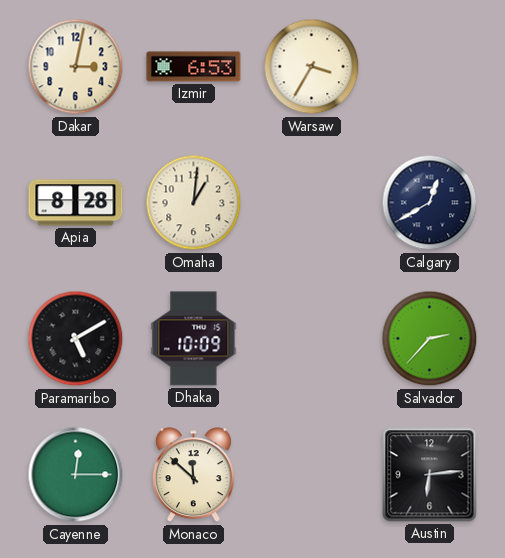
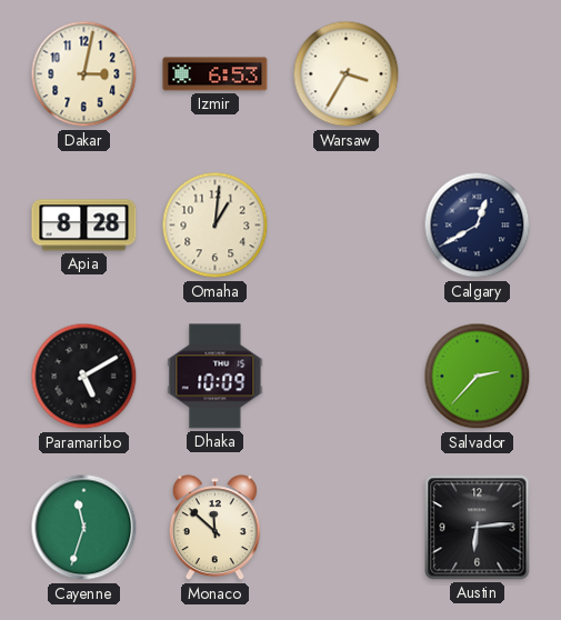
Cayenne: 12:15 -> 11:33 (84, 528)
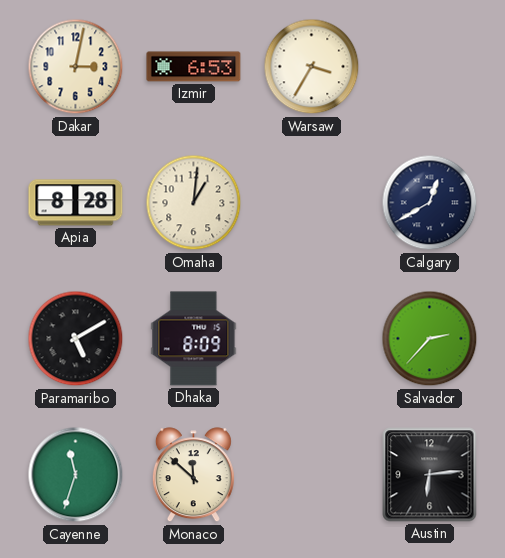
Dhaka: 10:09 -> 8:09 (194, 339)
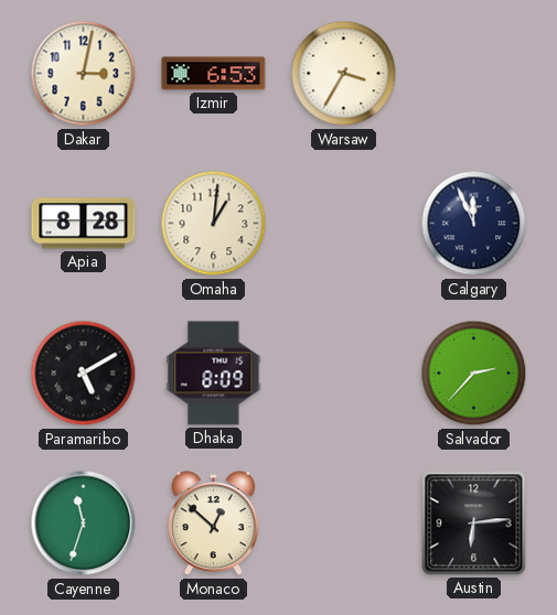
Calgary: 12:40 -> 11:56 (474, 224)
Monaco: 11:52 -> 12:52 (213, 524)
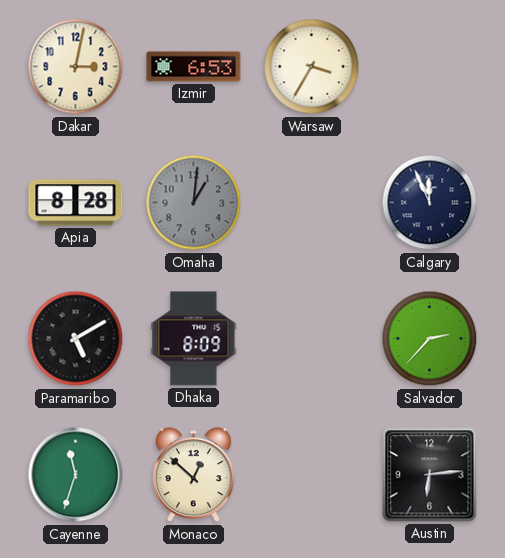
Omaha dial: cream -> grey (194, 203)
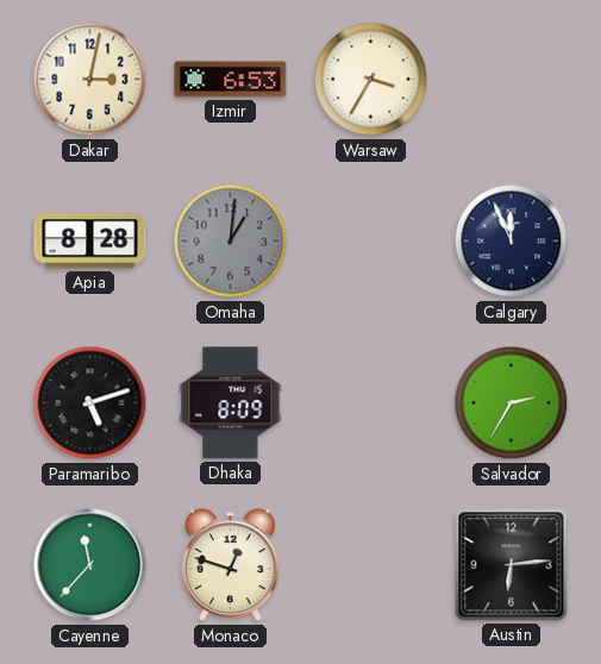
Paramaribo: 5:10 -> 5:12 (90, 403)
Salvador: 2:37 -> 2:35 (512, 403)
Cayenne: 11:33 -> 11:37 (90, 565)
Monaco: 12:52 -> 12:48 (230, 565)
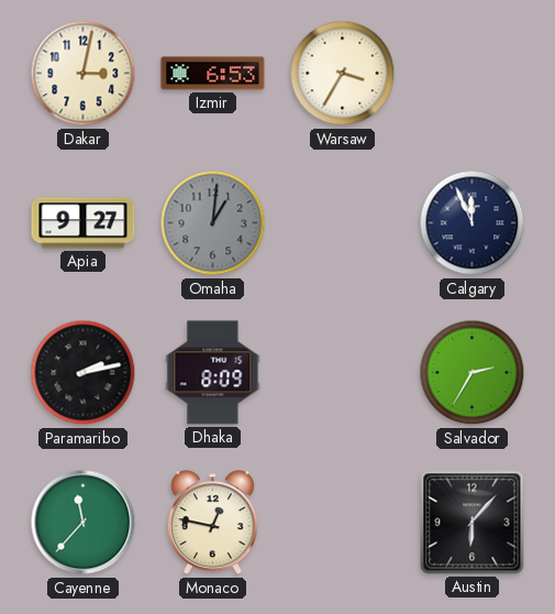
Apia: 8:28 -> 9:27 (84, 223)
Paramaribo: 5:12 -> 2:13 (84, 373)
Monaco: 12:48 -> 12:47 (212, 523)
Austin: 6:14 -> 6:07 (473, 523)
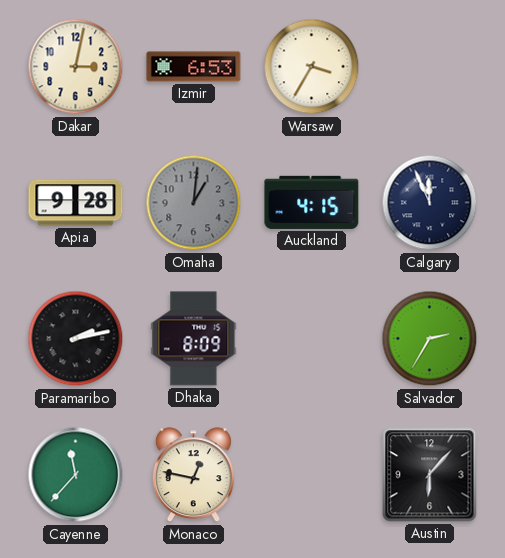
Apia: 9:27 -> 9:28 (76, 203)
Auckland: none -> 4:15 (312, 202)
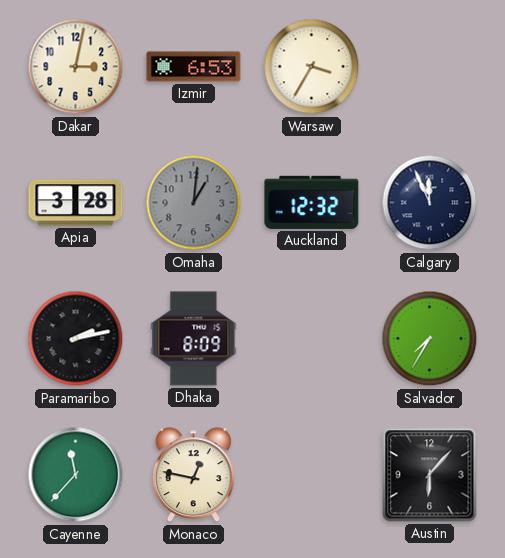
Apia: 9:28 -> 3:28 (76, 203)
Auckland: 4:15 -> 12:32 (312, 202)
Salvador: 2:35 -> 7:35 (430, 339)
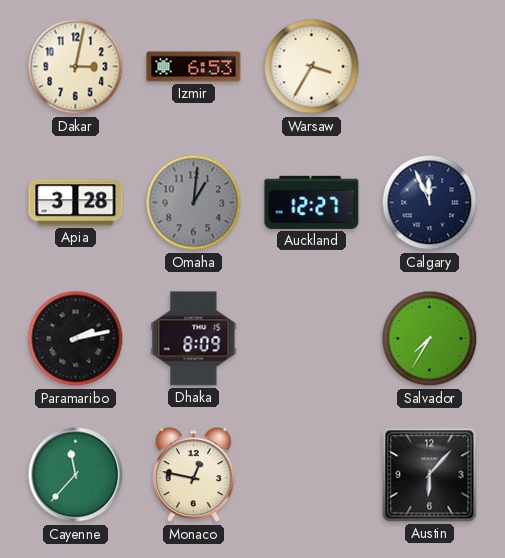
Auckland: 12:32 -> 12:27 (312, 202)
